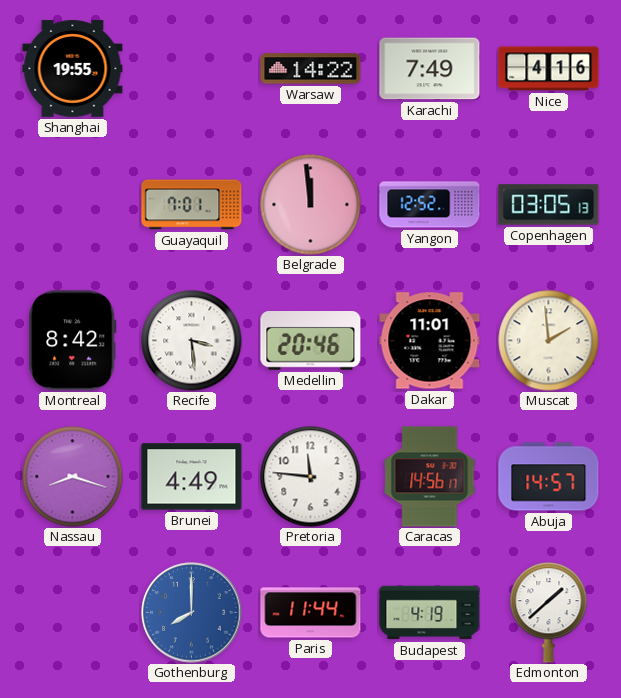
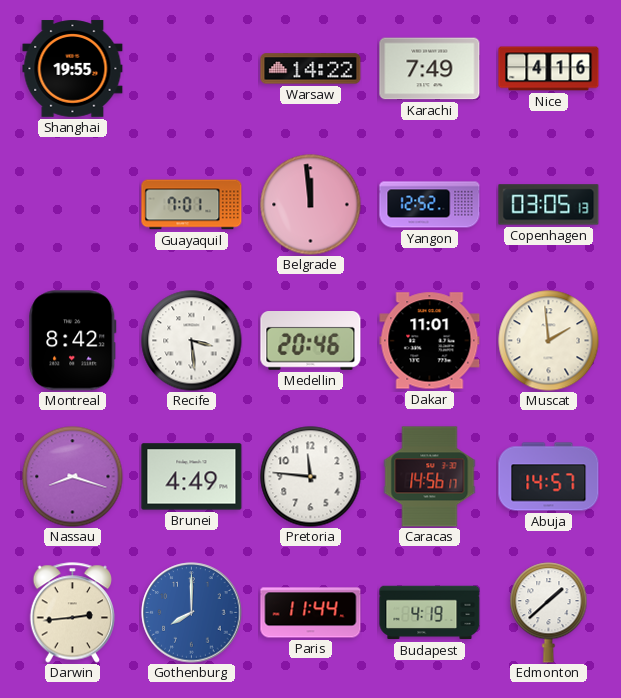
Darwin: none -> 2:44 (73, 613)
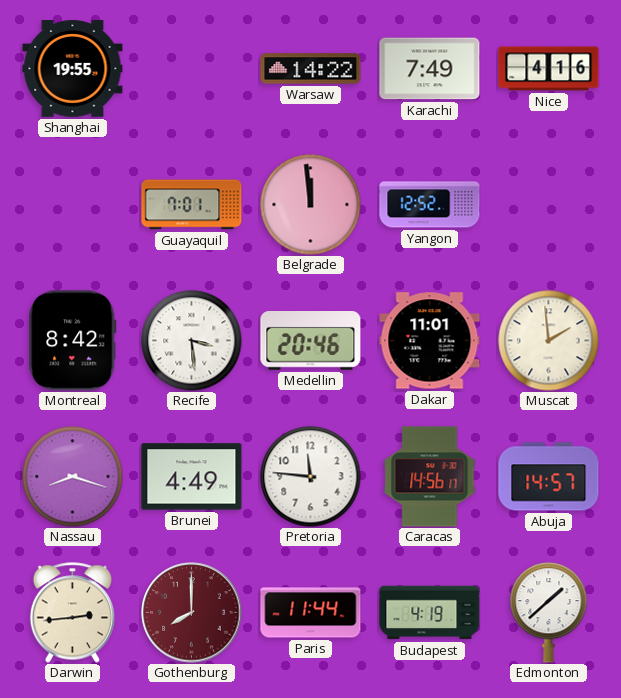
Copenhagen: 03:05 -> none (549, 205)
Gothenburg dial: blue -> burgundy (192, 613)
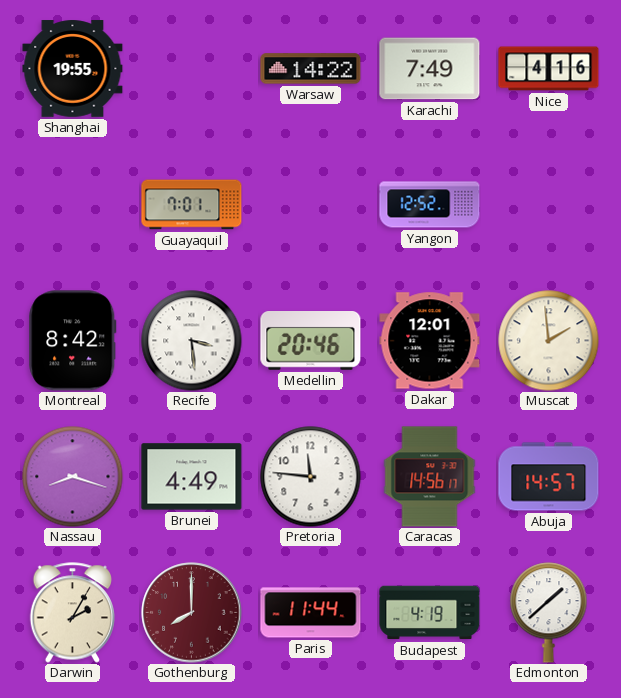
Belgrade: 11:59 -> none (311, 205)
Dakar: 11:01 -> 12:01 (430, 341)
Darwin: 2:44 -> 2:05 (73, 613)
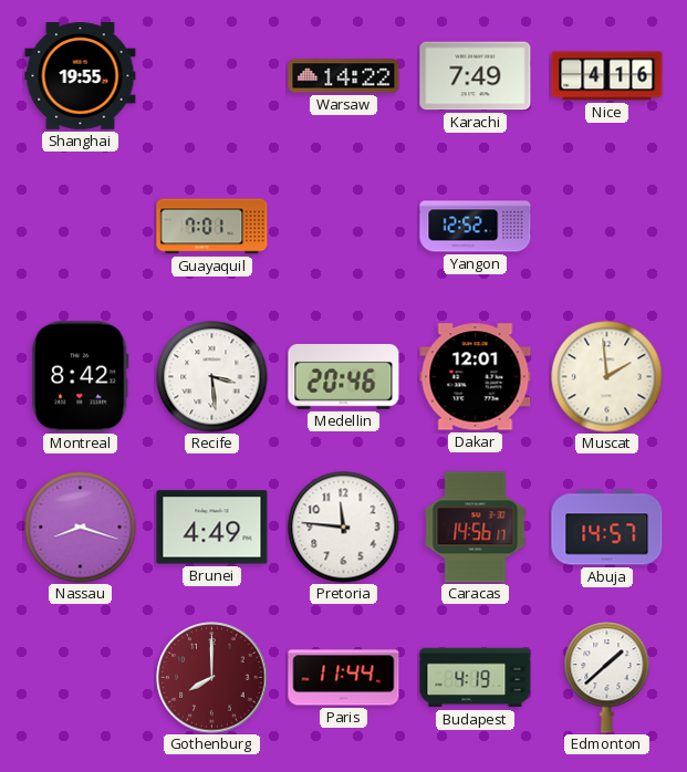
Darwin: 2:05 -> none (73, 613)
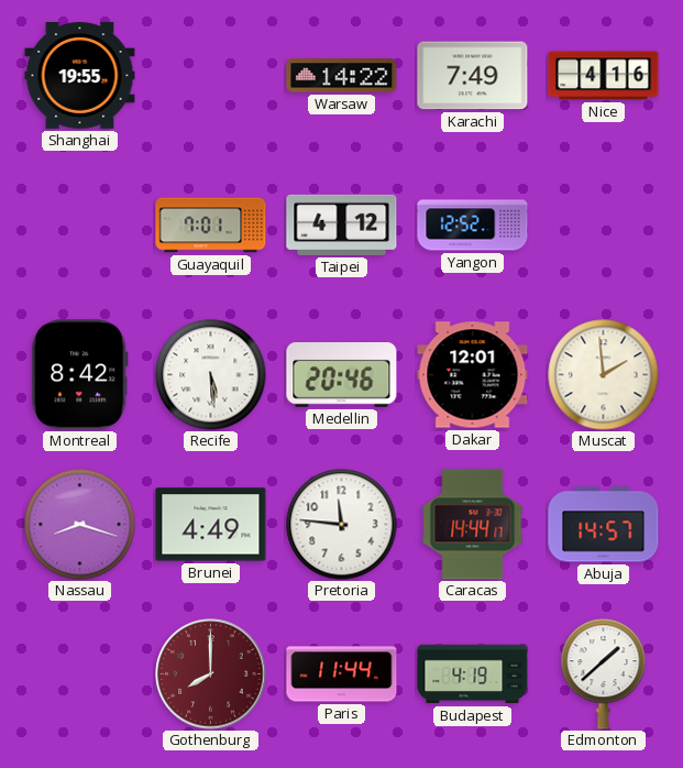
Taipei: none -> 4:12 (342, 224)
Recife: 3:29 -> 5:29 (211, 375)
Caracas: 14:56 -> 14:44 (473, 525)
